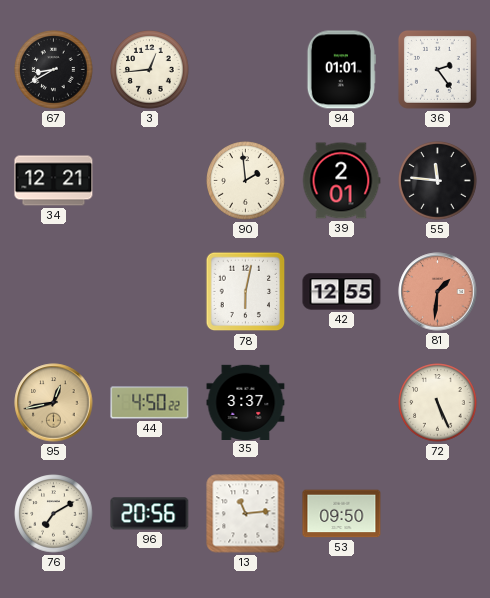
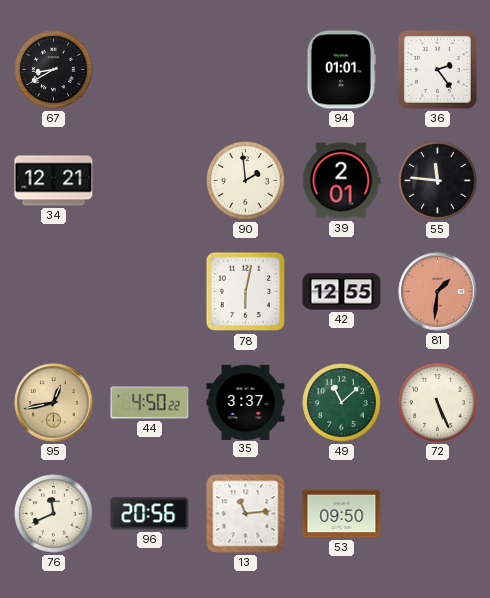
3: 12:44 -> none (150, 70)
49: none -> 11:08 (342, 403)
76: 7:10 -> 11:41 (54, 514)
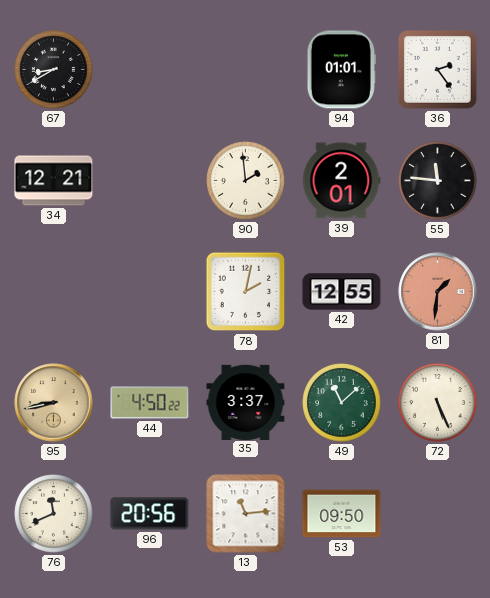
78: 6:02 -> 2:02 (246, 292)
95: 12:43 -> 8:43 (54, 403)
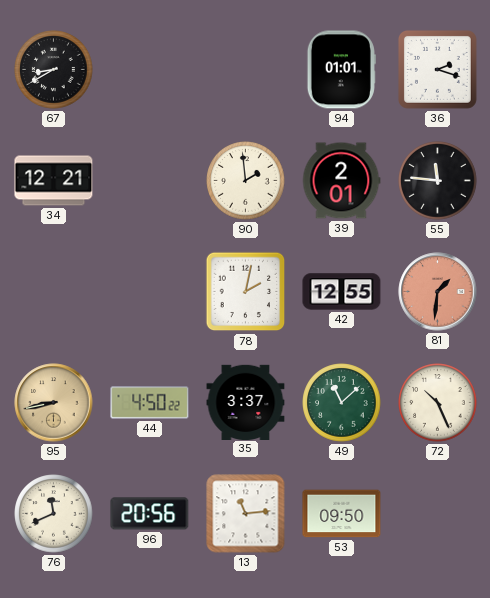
36: 2:24 -> 2:18 (437, 69)
72: 5:26 -> 10:26 (438, 403)
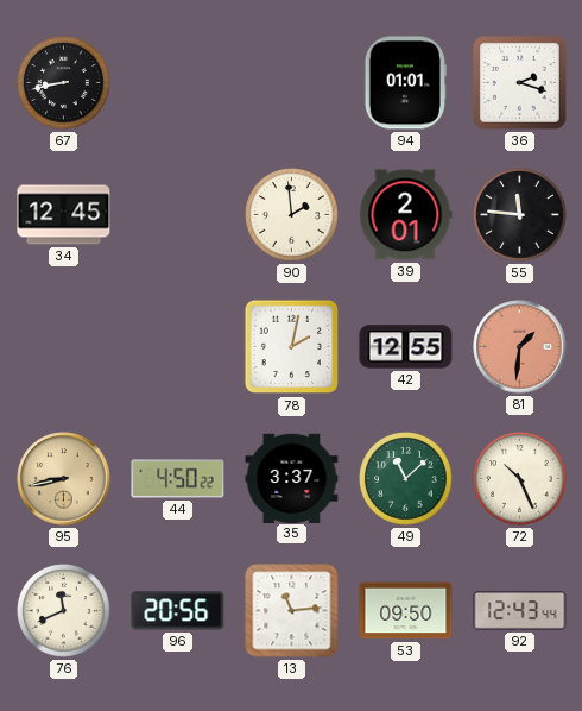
67: 8:40 -> 8:43 (64, 83)
34: 12:21 -> 12:45 (64, 215)
92: none -> 12:43 (520, 611)
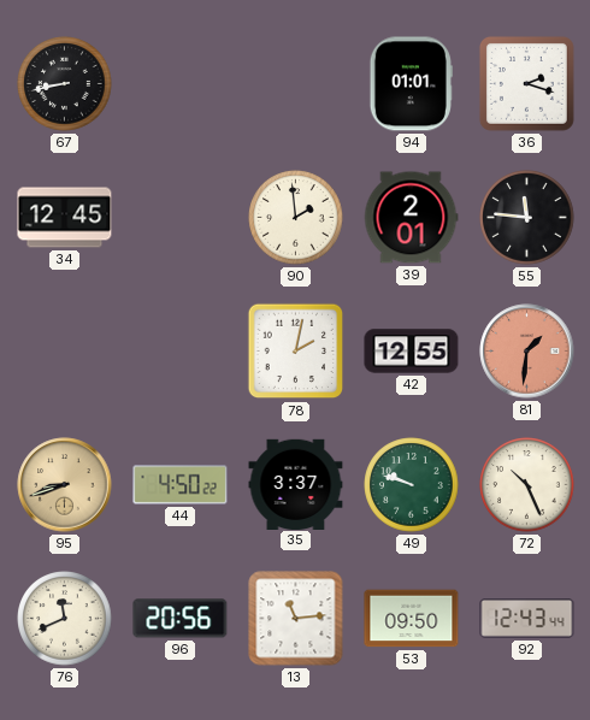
95: 8:43 -> 8:42 (65, 485)
49: 11:08 -> 9:48 (412, 485)
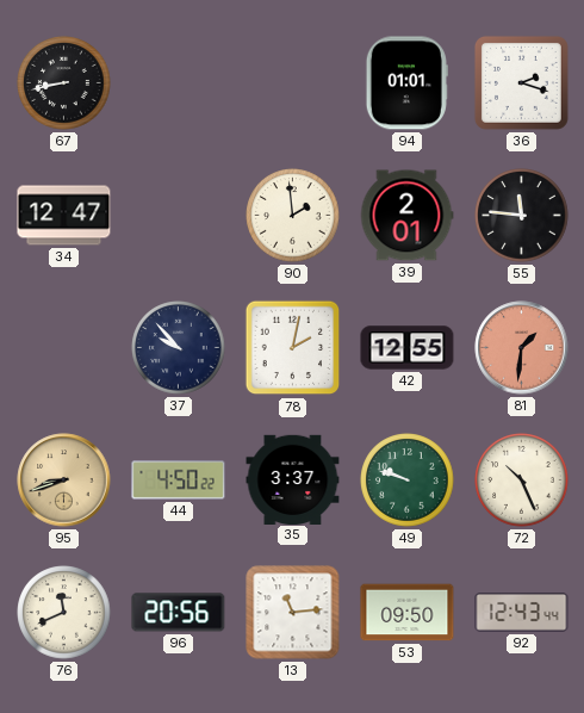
34: 12:45 -> 12:47 (64, 216)
37: none -> 9:53 (179, 348)
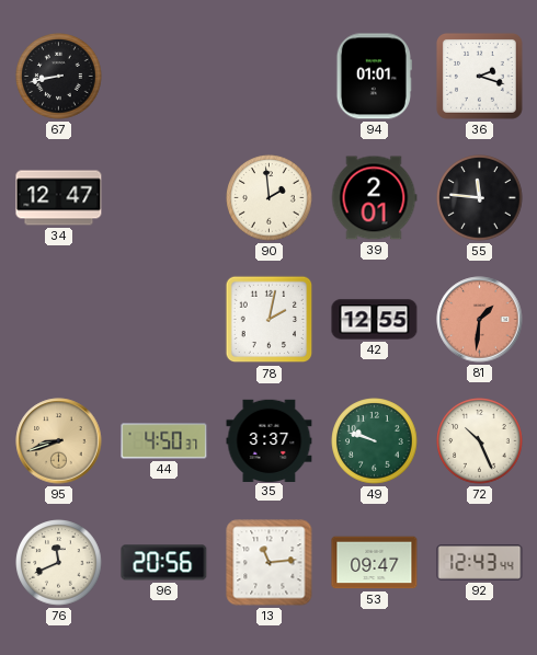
37: 9:53 -> none (179, 348)
44: 4:50:22 -> 4:50:37 (164, 441)
53: 09:50 -> 09:47 (375, 563)
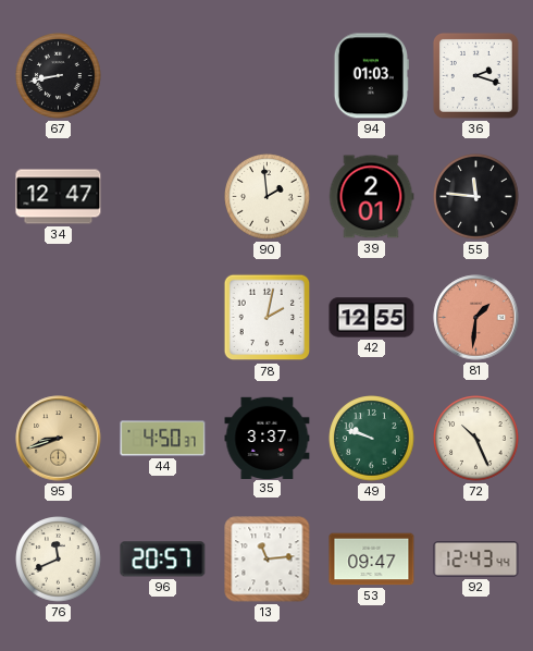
94: 01:01 -> 01:03 (371, 76)
96: 20:56 -> 20:57 (163, 560)
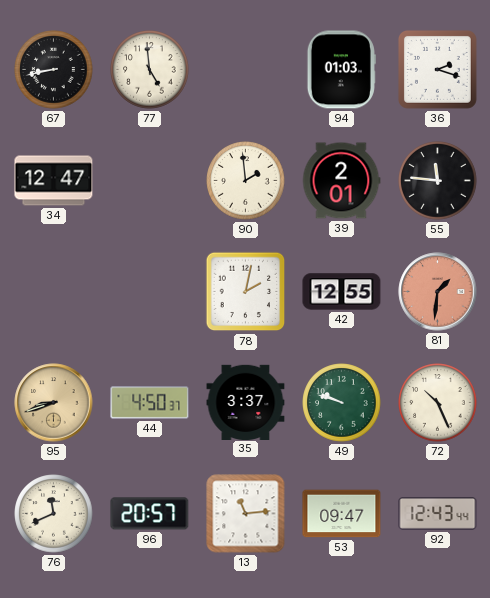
77: none -> 4:59 (150, 70)
